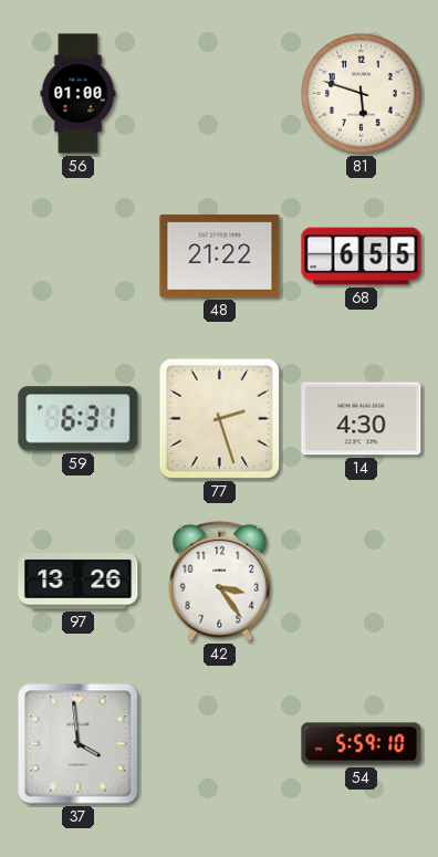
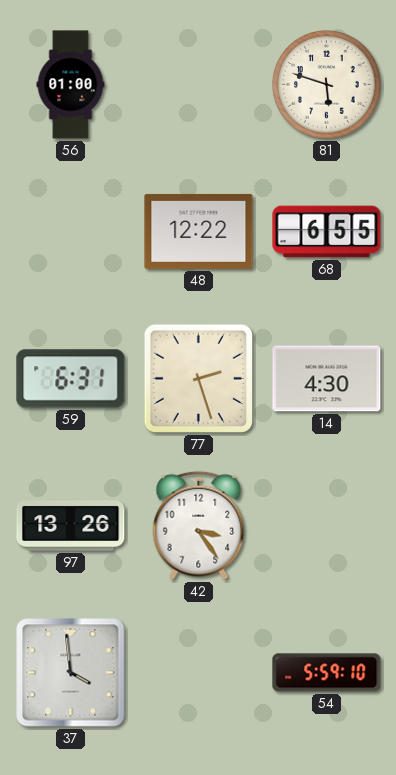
48: 21:22 -> 12:22 (199, 231)
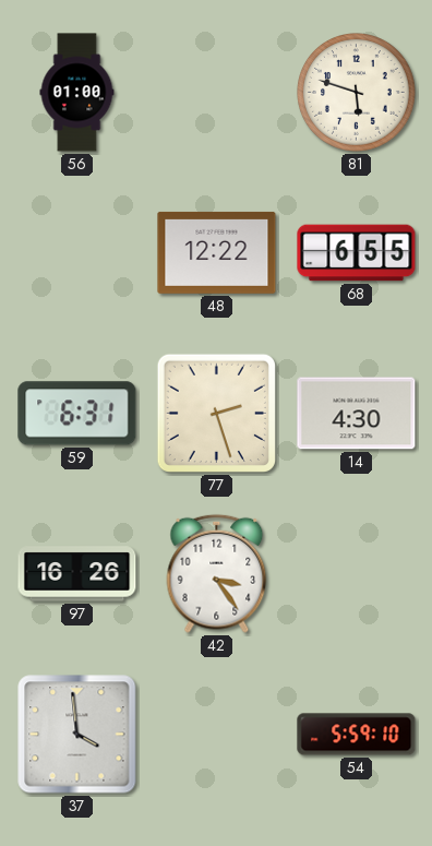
97: 13:26 -> 16:26 (77, 574)
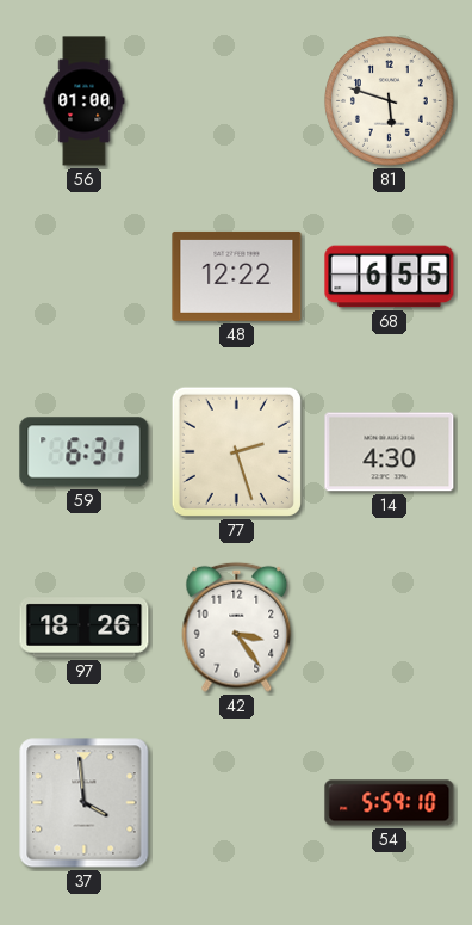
97: 16:26 -> 18:26 (85, 628)
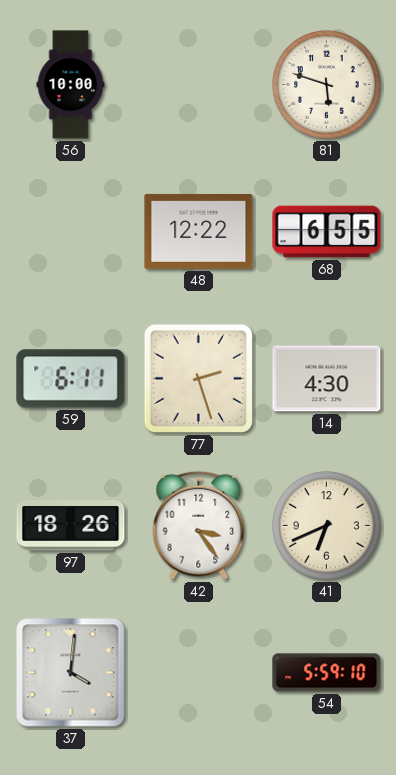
56: 01:00 -> 10:00 (71, 85)
59: 6:31 -> 6:11 (71, 379)
41: none -> 6:41 (327, 526)
37: 3:59 -> 4:01 (71, 673)
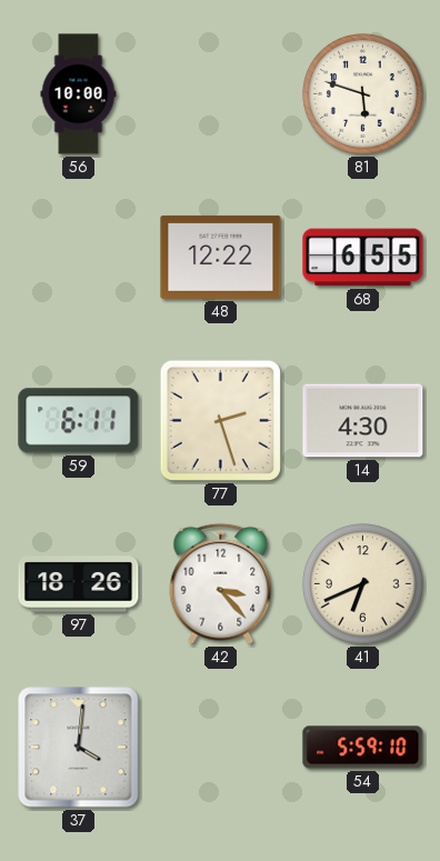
42: 3:24 -> 3:23 (221, 583)
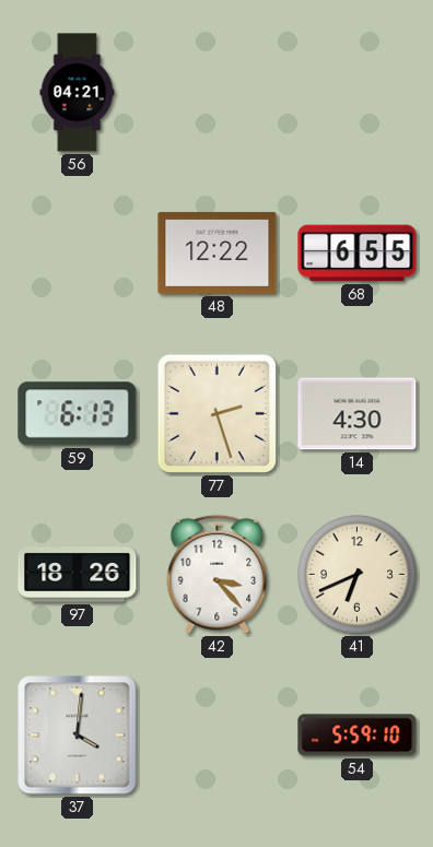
56: 10:00 -> 04:21 (78, 93)
81: 5:48 -> none (363, 94)
59: 6:11 -> 6:13 (78, 414)
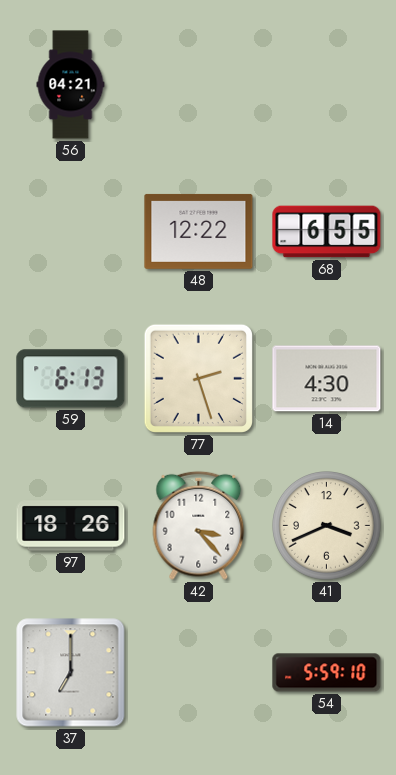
41: 6:41 -> 3:41 (327, 526)
37: 4:01 -> 7:00 (71, 673)
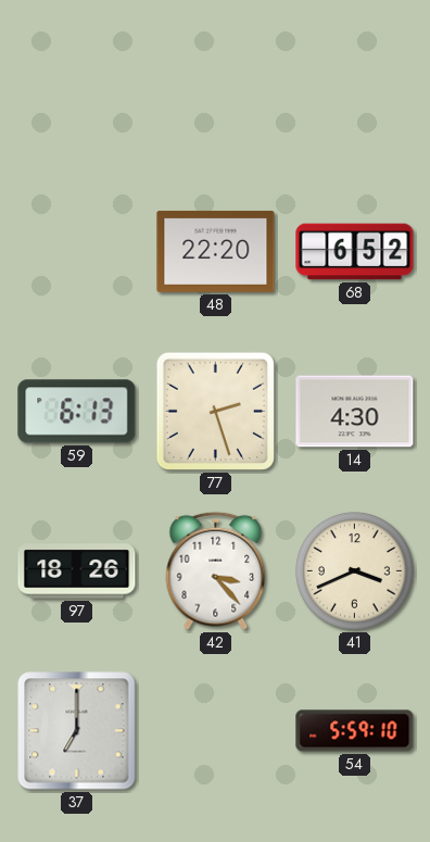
56: 04:21 -> none (71, 85)
48: 12:22 -> 22:20 (216, 251)
68: 6:55 -> 6:52 (355, 252)
